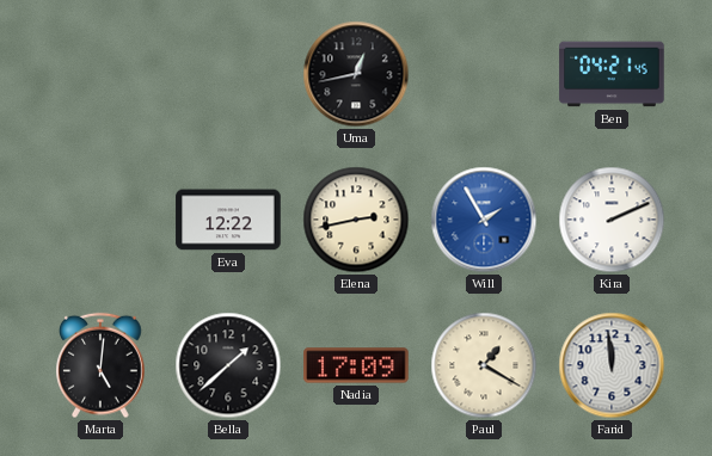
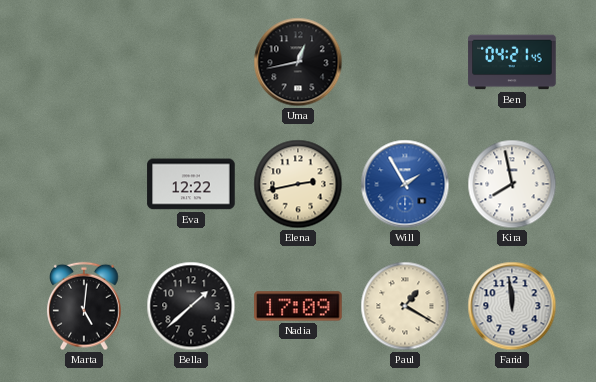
Kira: 2:11 -> 7:58 (512, 184)
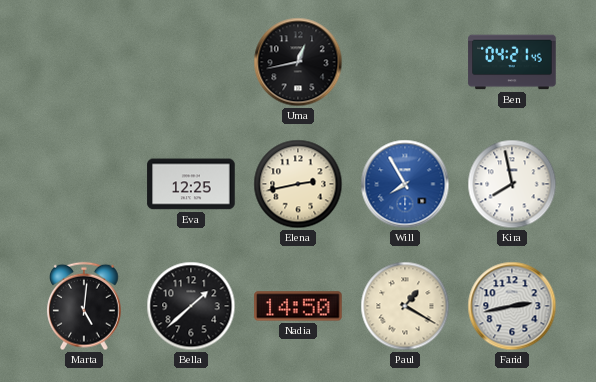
Eva: 12:22 -> 12:25 (191, 184)
Will: 1:55 -> 7:55 (405, 184)
Nadia: 17:09 -> 14:50 (298, 306)
Farid: 11:59 -> 2:43 (512, 306)
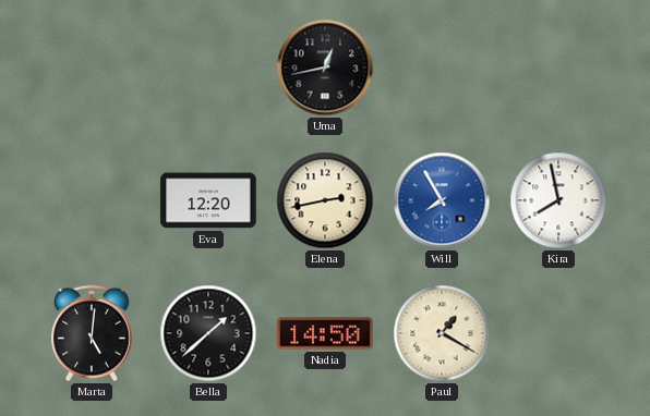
Ben: 04:21 -> none (512, 62)
Eva: 12:25 -> 12:20 (208, 200)
Farid: 2:43 -> none (512, 306)
